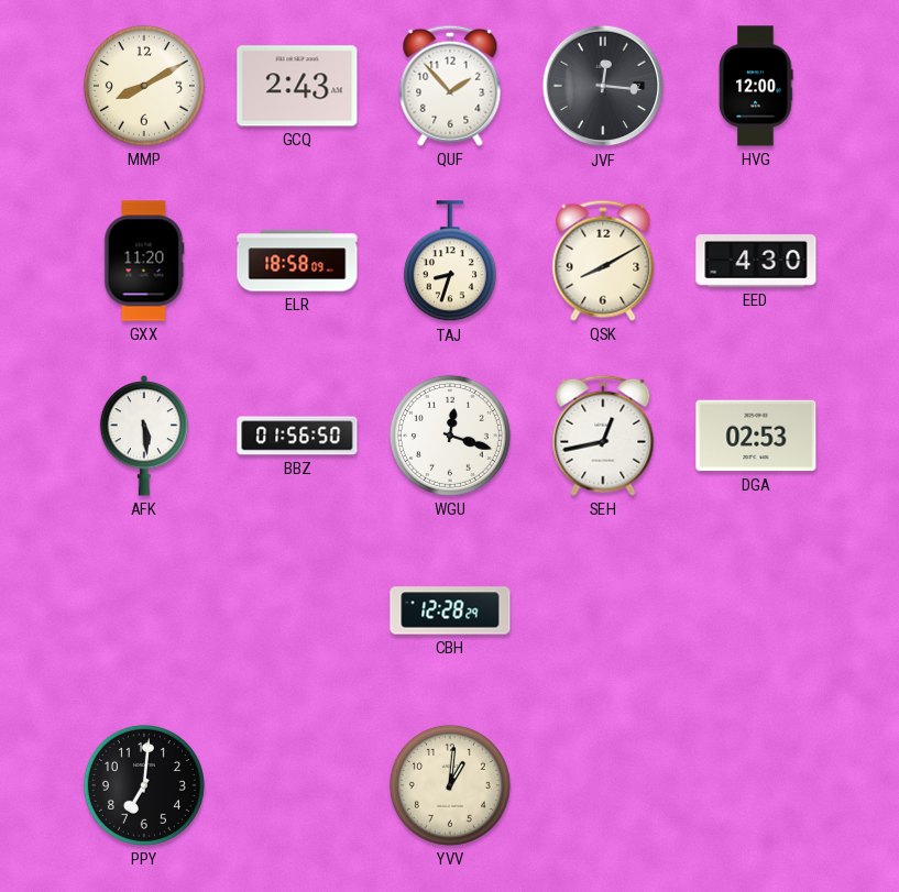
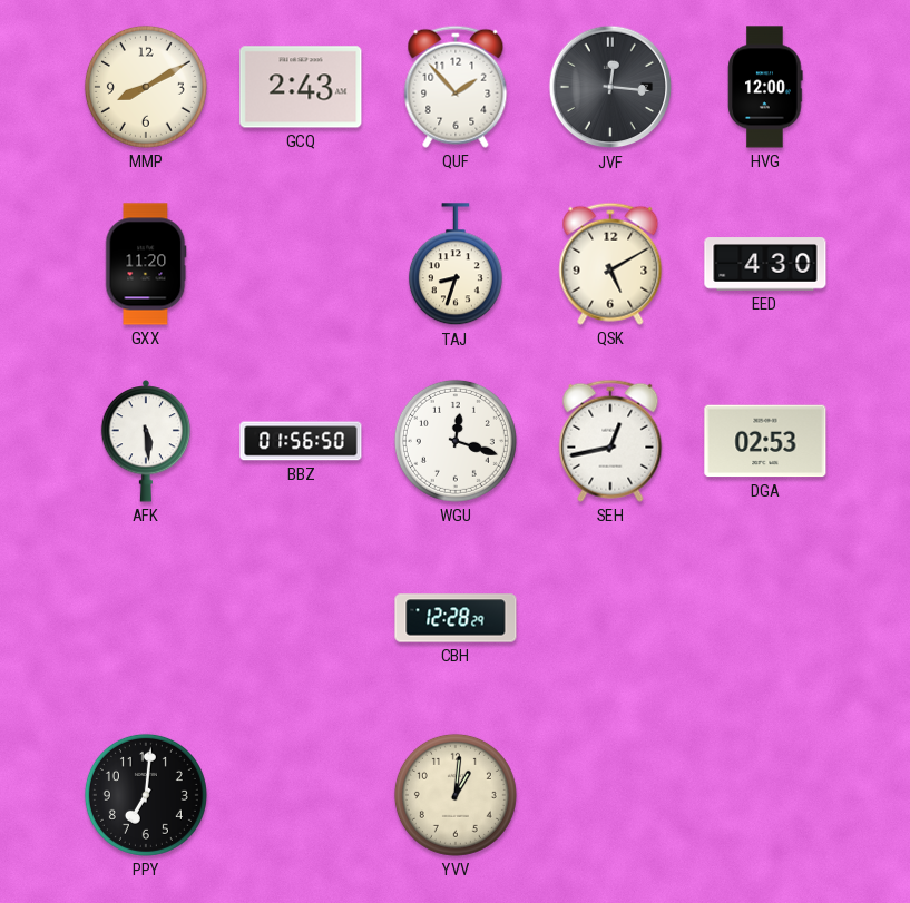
ELR: 18:58 -> none (297, 261)
QSK: 8:10 -> 5:10 (610, 264)
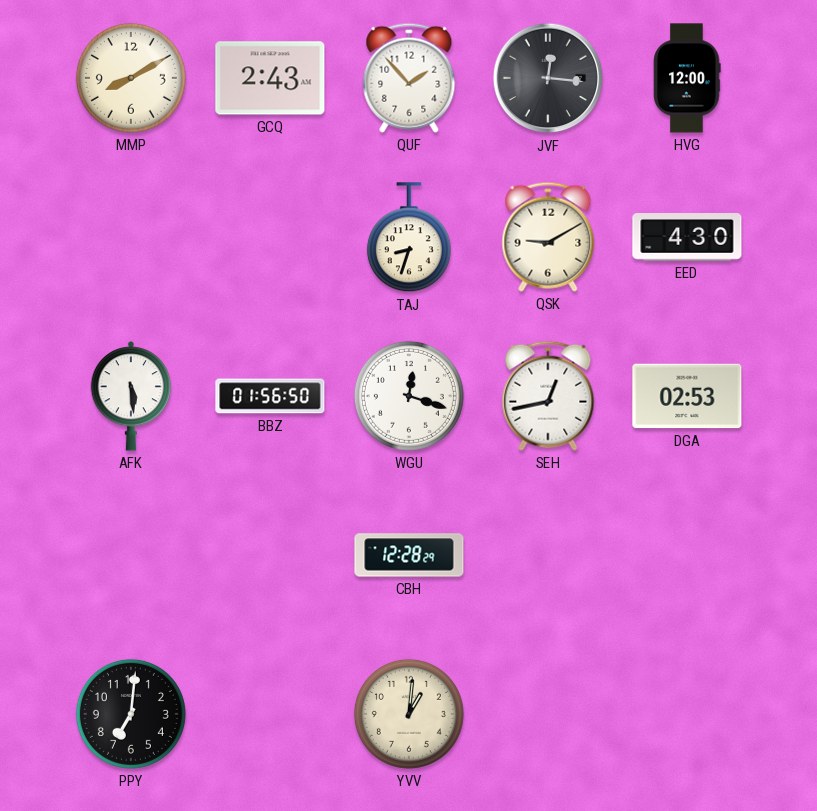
GXX: 11:20 -> none (146, 264)
QSK: 5:10 -> 9:10 (548, 237)
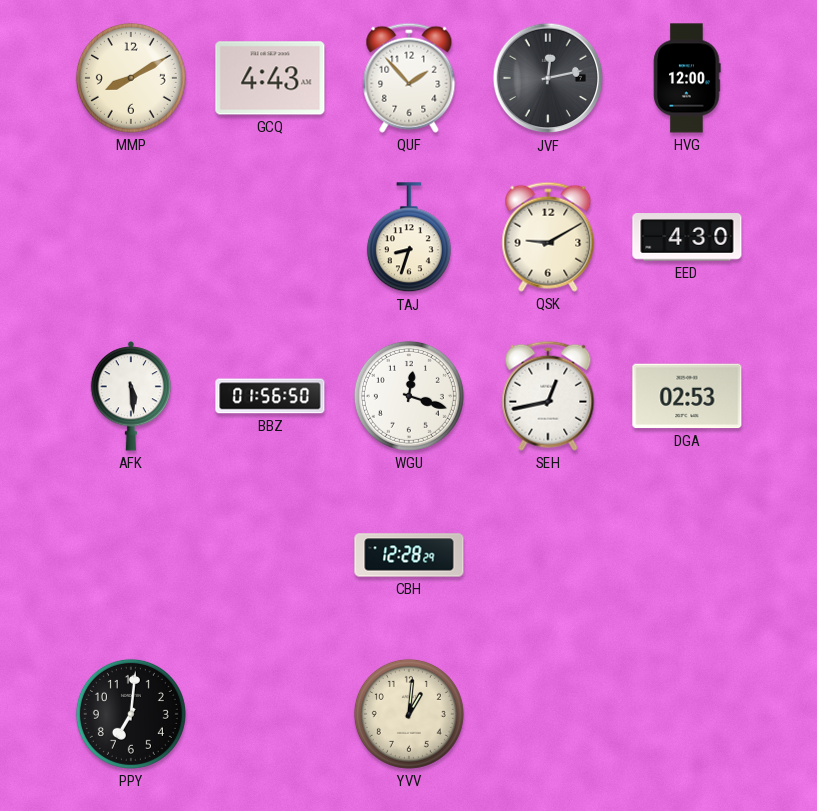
GCQ: 2:43 -> 4:43 (270, 78)
JVF: 12:16 -> 12:13 (548, 78)
